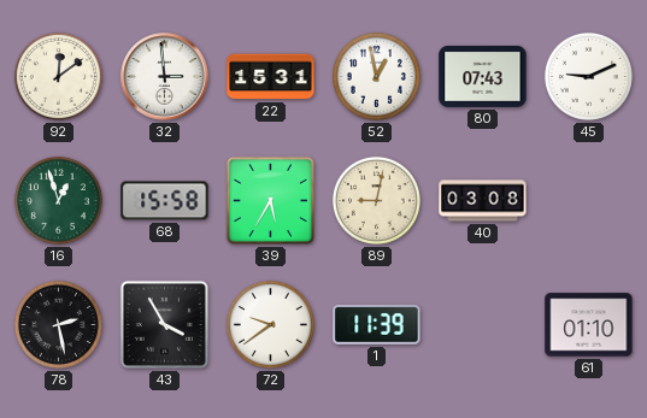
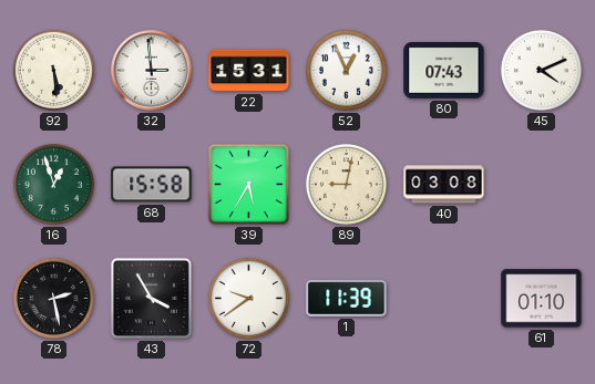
92: 12:09 -> 5:29 (53, 70)
52: 12:58 -> 12:56 (346, 70)
45: 9:11 -> 4:11 (541, 70)
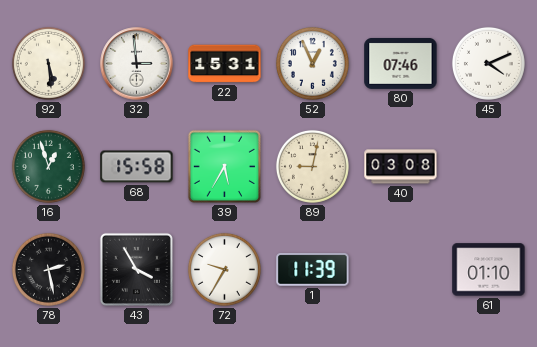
80: 07:43 -> 07:46 (401, 63)
72: 9:39 -> 9:35 (224, 269)
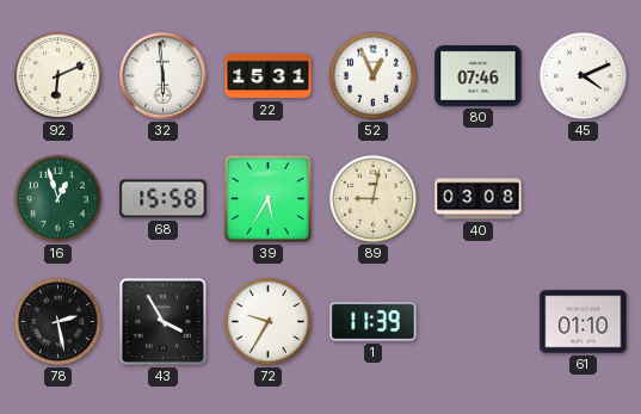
92: 5:29 -> 6:11 (57, 75)
32: 2:59 -> 5:59 (164, 76)
